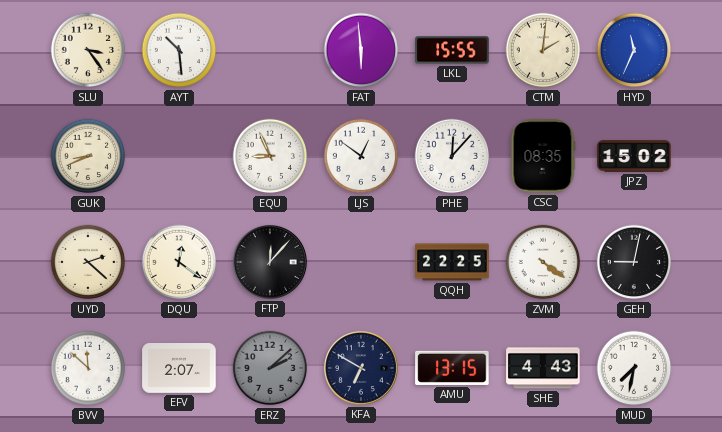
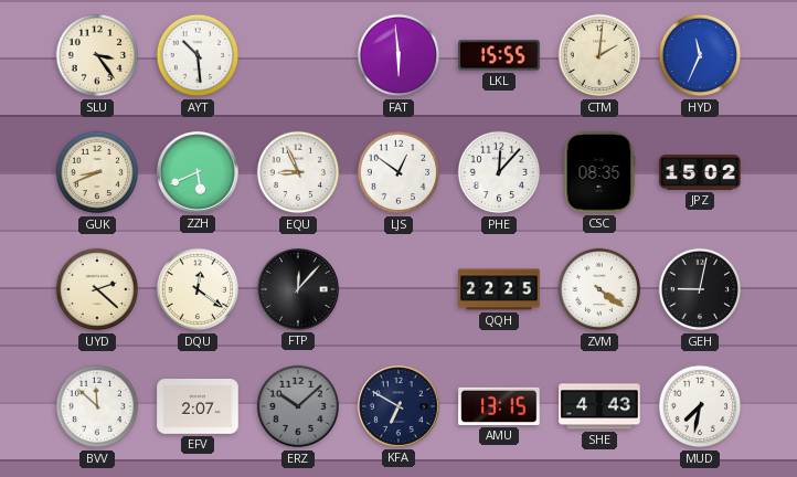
ZZH: none -> 5:41 (198, 172)
ERZ: 2:08 -> 10:08 (298, 406)
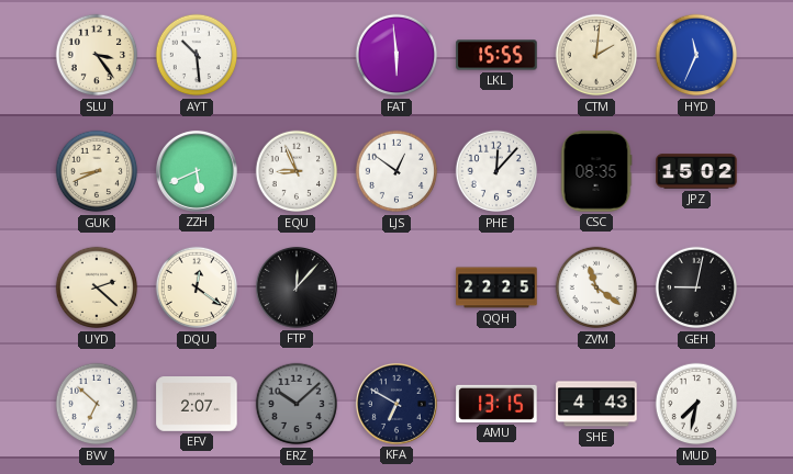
ZVM: 4:21 -> 11:21 (596, 287)
BVV: 11:52 -> 6:52 (97, 404)
